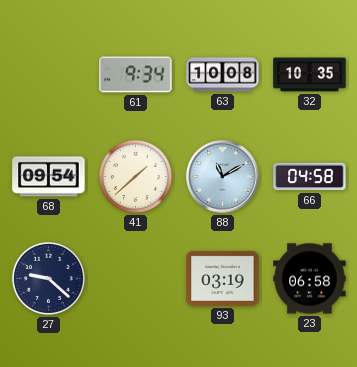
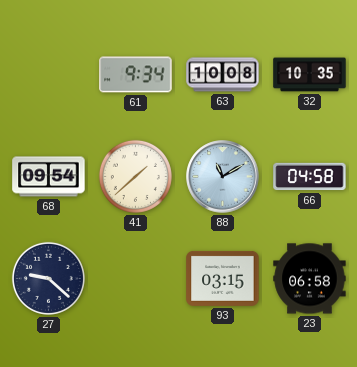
93: 03:19 -> 03:15 (223, 278)
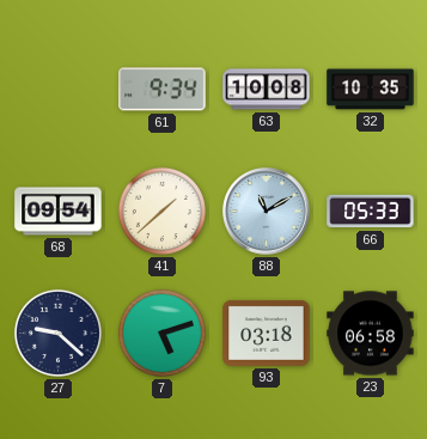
66: 04:58 -> 05:33 (371, 212)
7: none -> 5:12 (161, 333)
93: 03:15 -> 03:18 (267, 333)
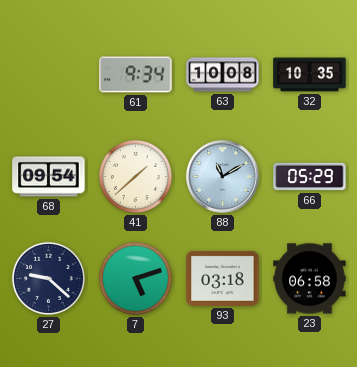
66: 05:33 -> 05:29 (310, 177)
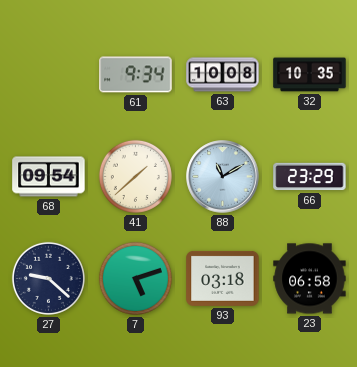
66: 05:29 -> 23:29 (310, 177)
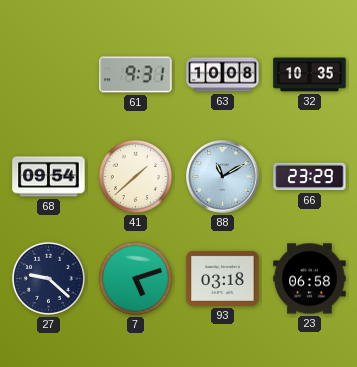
61: 9:34 -> 9:31 (136, 75)
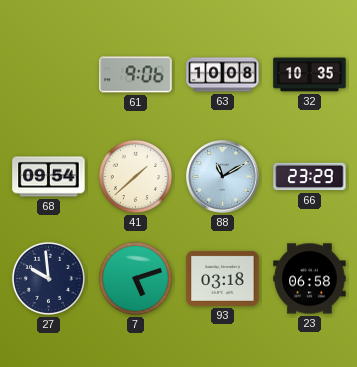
61: 9:31 -> 9:06 (136, 75)
27: 9:22 -> 9:59 (48, 278)
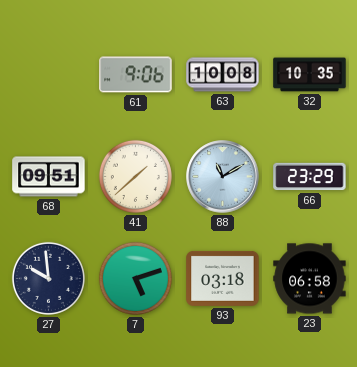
68: 09:54 -> 09:51 (49, 177)
